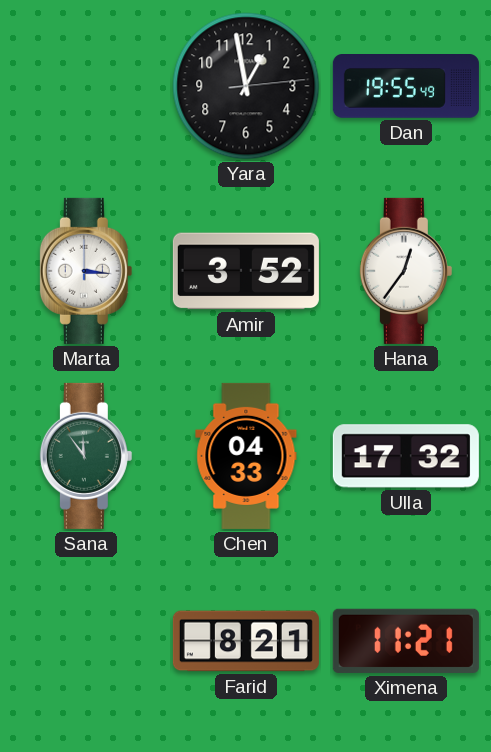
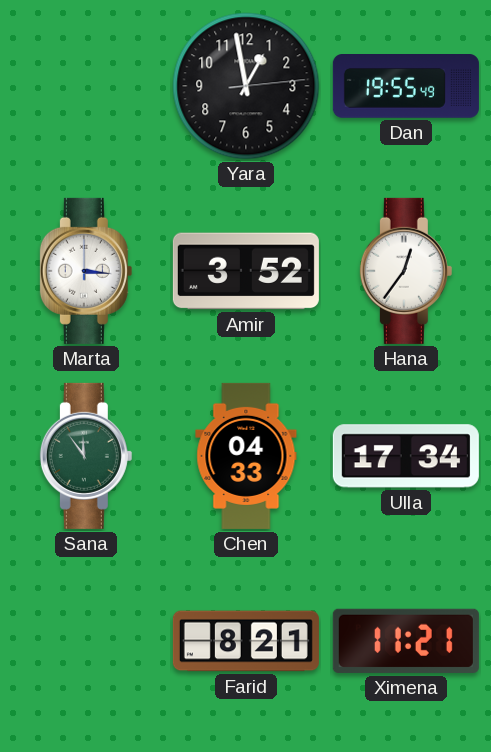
Ulla: 17:32 -> 17:34 (406, 456)
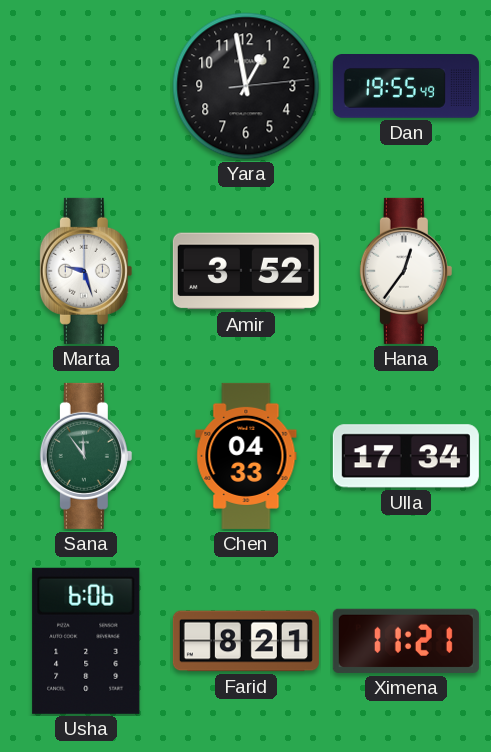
Marta: 3:16 -> 9:27 (86, 271)
Usha: none -> 6:06 (86, 641)
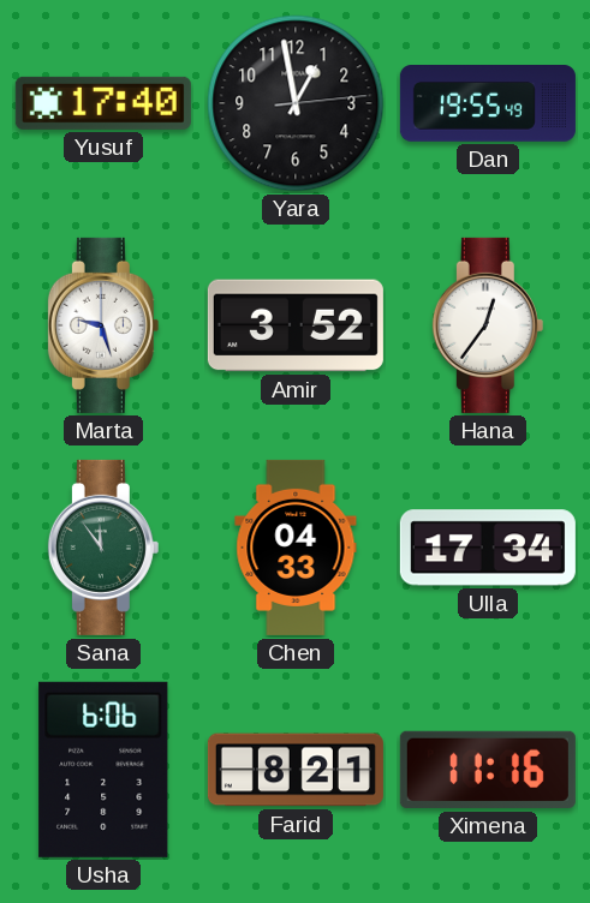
Yusuf: none -> 17:40 (103, 103)
Ximena: 11:21 -> 11:16 (488, 770)
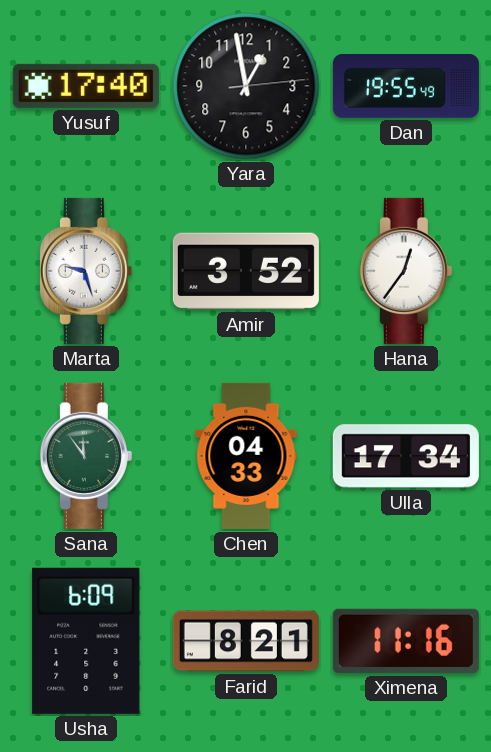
Usha: 6:06 -> 6:09 (86, 641)
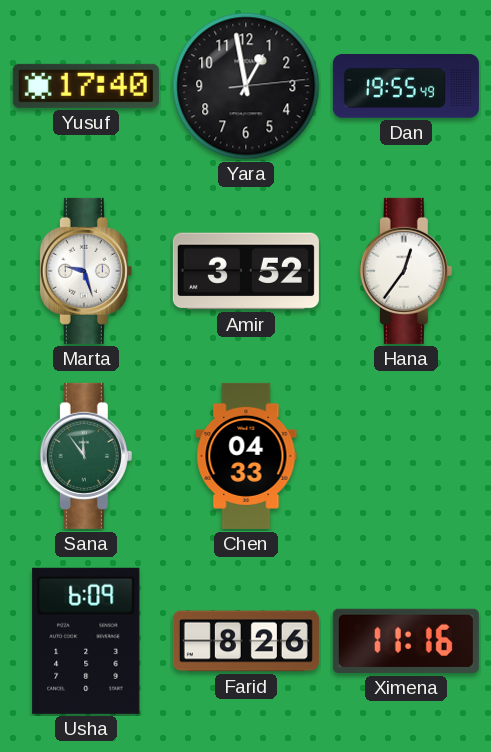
Ulla: 17:34 -> none (406, 456)
Farid: 8:21 -> 8:26 (246, 641)
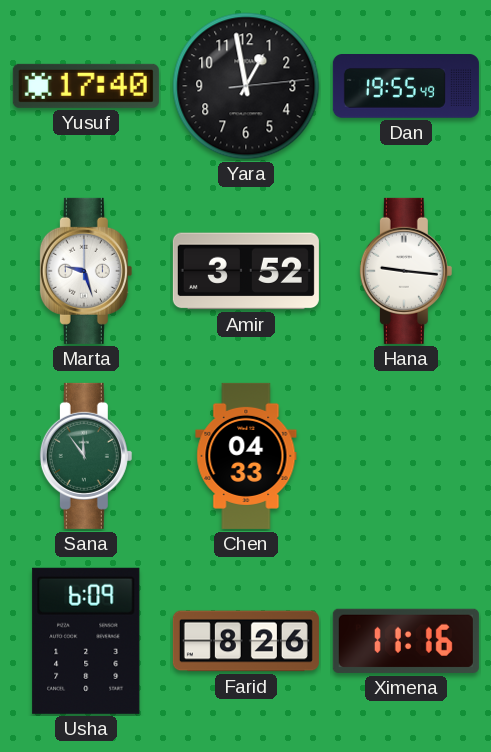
Hana: 12:36 -> 9:16 (406, 271)
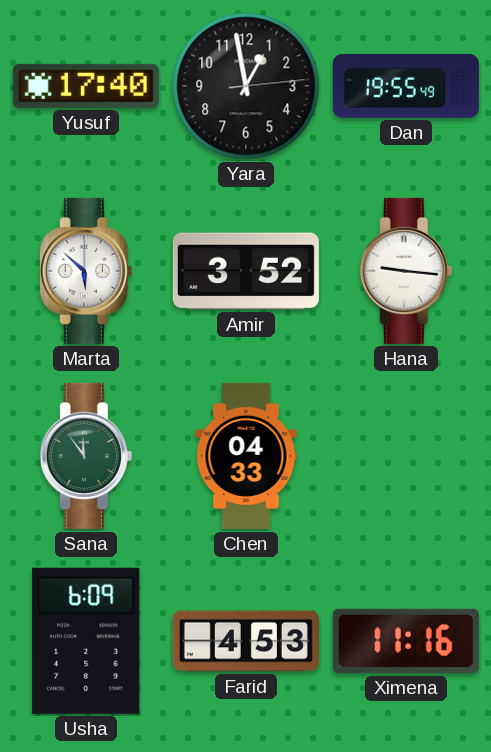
Marta: 9:27 -> 5:52 (86, 271)
Farid: 8:26 -> 4:53 (246, 641)
